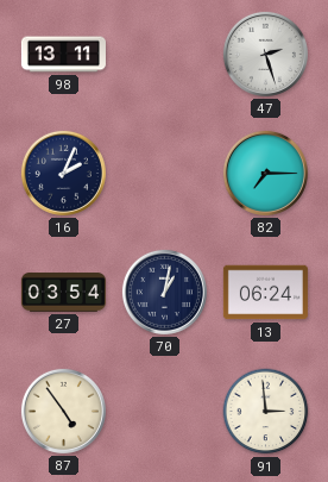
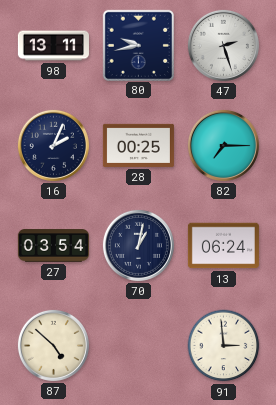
80: none -> 9:43 (138, 45)
28: none -> 00:25 (138, 145)
87: 4:54 -> 4:52 (53, 345)
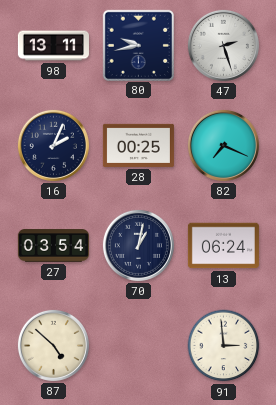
82: 7:15 -> 7:19 (223, 145)
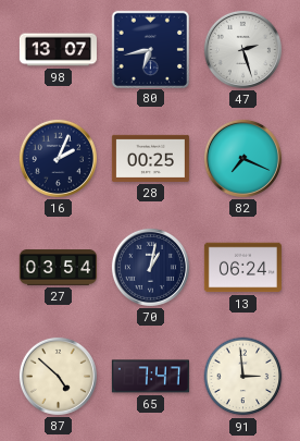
98: 13:11 -> 13:07 (58, 50)
80: 9:43 -> 6:43 (150, 49)
65: none -> 7:47 (150, 377)
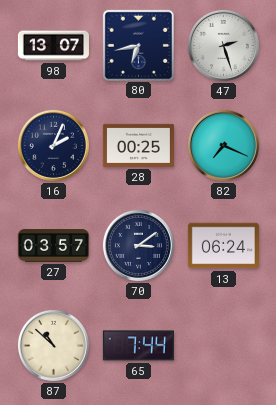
27: 03:54 -> 03:57 (53, 246)
70: 1:02 -> 3:09 (138, 245)
87: 4:52 -> 10:52 (53, 345)
65: 7:47 -> 7:44 (138, 346)
91: 2:59 -> none (243, 377)
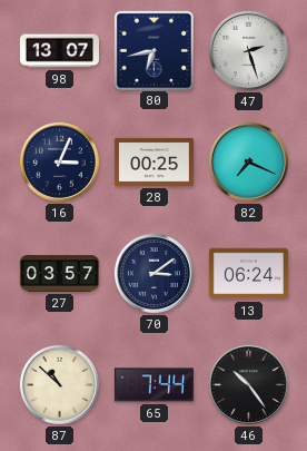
16: 2:04 -> 3:04 (59, 161)
46: none -> 10:24 (248, 384)
